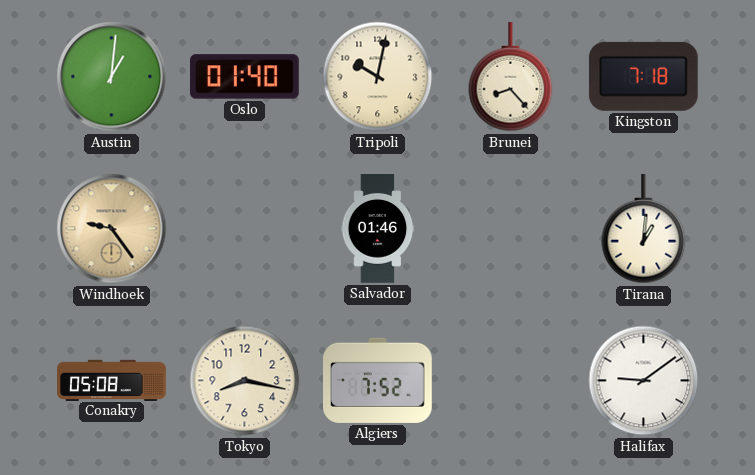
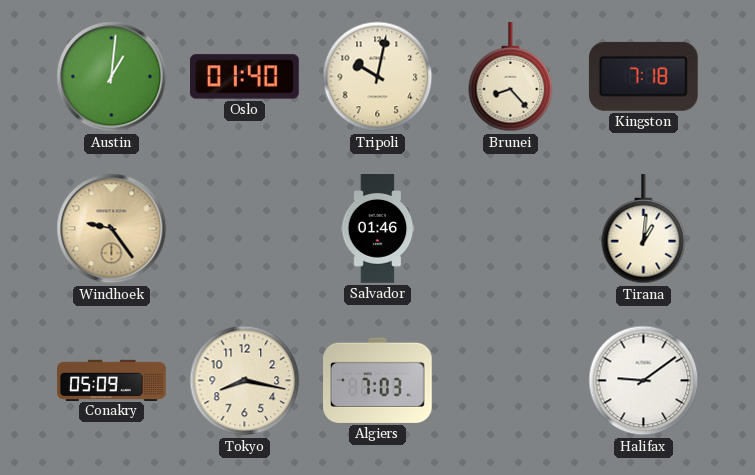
Conakry: 05:08 -> 05:09 (112, 380)
Algiers: 7:52 -> 7:03 (378, 380)
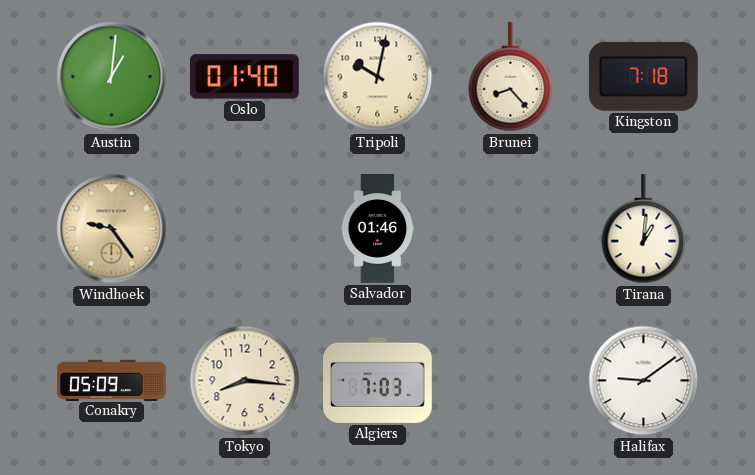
Tokyo: 8:17 -> 8:16 (245, 381)
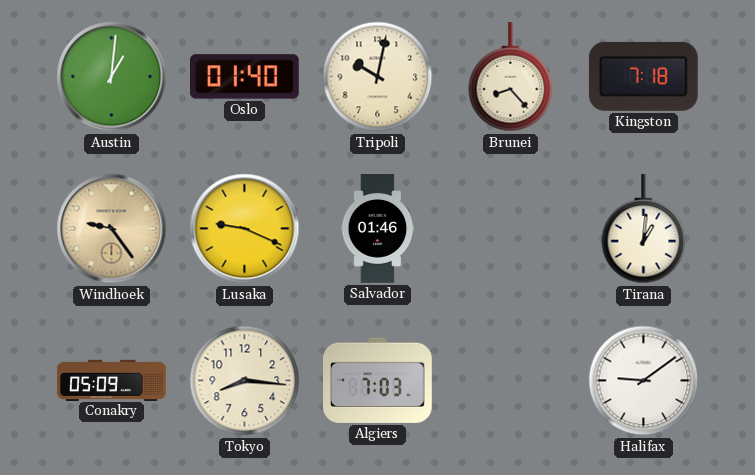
Lusaka: none -> 9:19 (245, 229)
